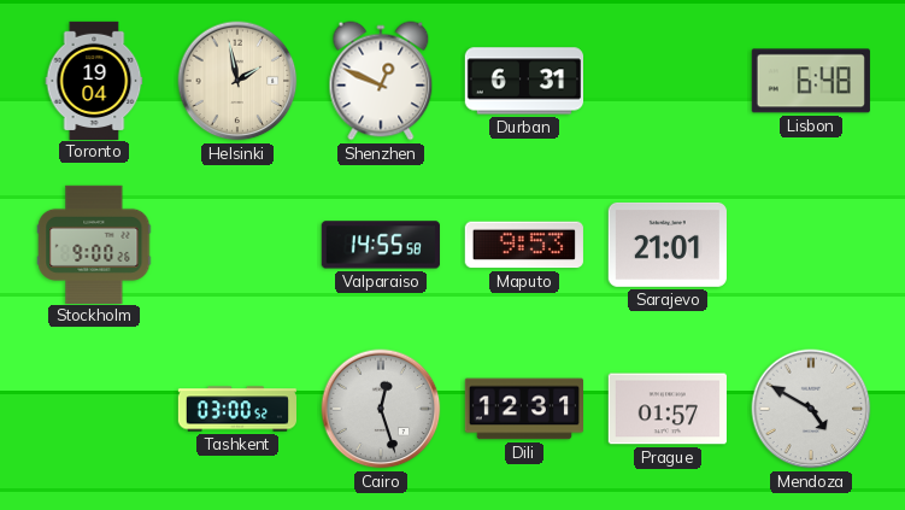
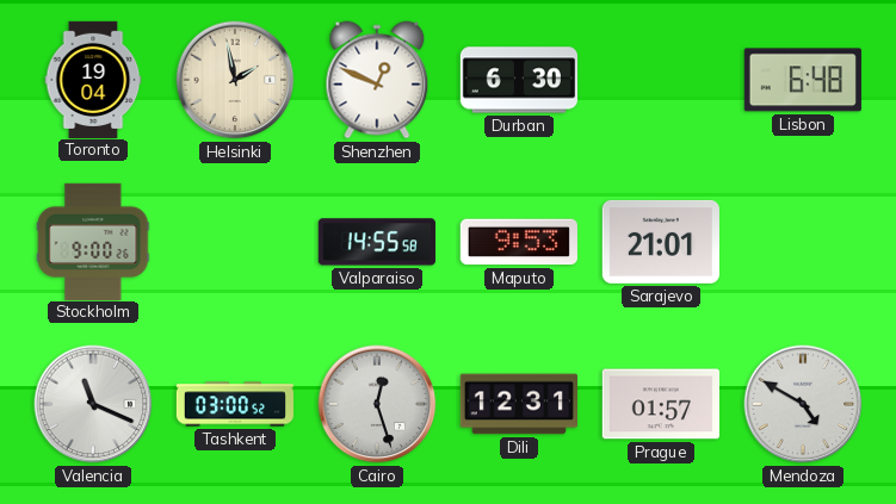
Durban: 6:31 -> 6:30 (518, 80)
Valencia: none -> 11:19 (93, 404)
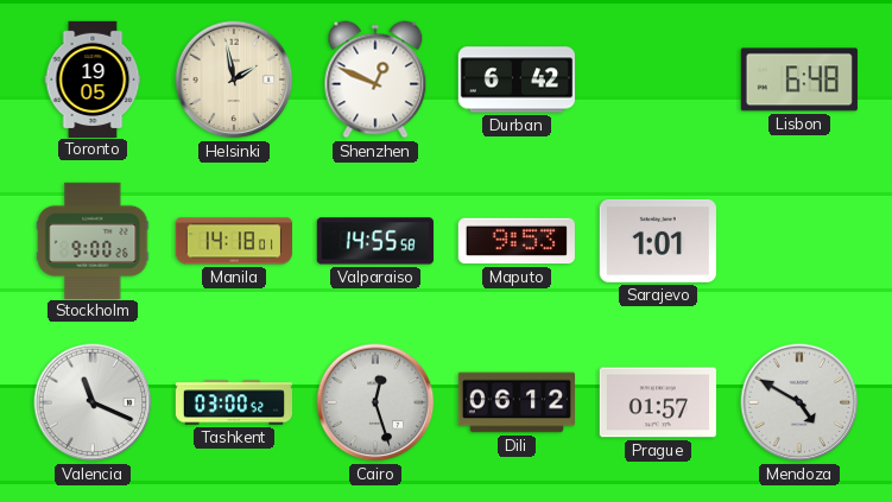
Toronto: 19:04 -> 19:05 (93, 78)
Durban: 6:30 -> 6:42 (515, 80)
Manila: none -> 14:18 (234, 241)
Sarajevo: 21:01 -> 1:01 (658, 241)
Dili: 12:31 -> 06:12 (515, 402)
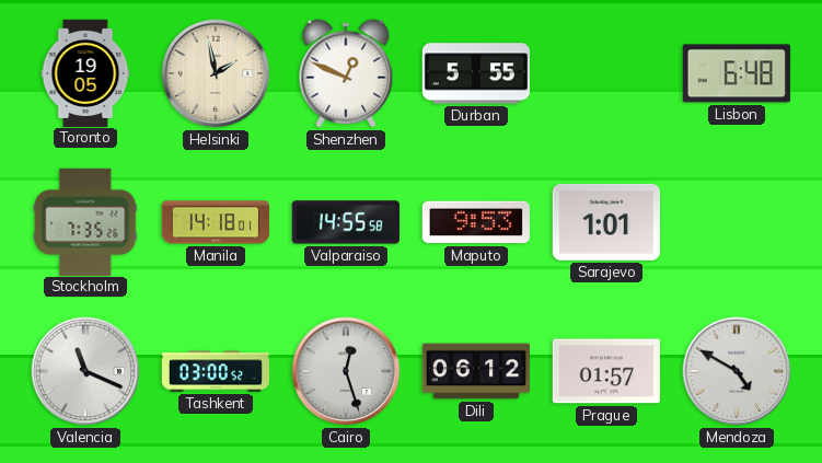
Durban: 6:42 -> 5:55 (475, 73)
Stockholm: 9:00 -> 7:35 (85, 221)
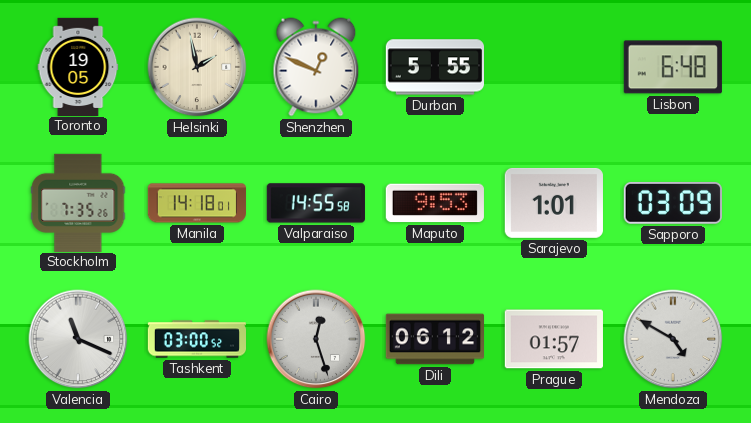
Sapporo: none -> 03:09 (673, 203)
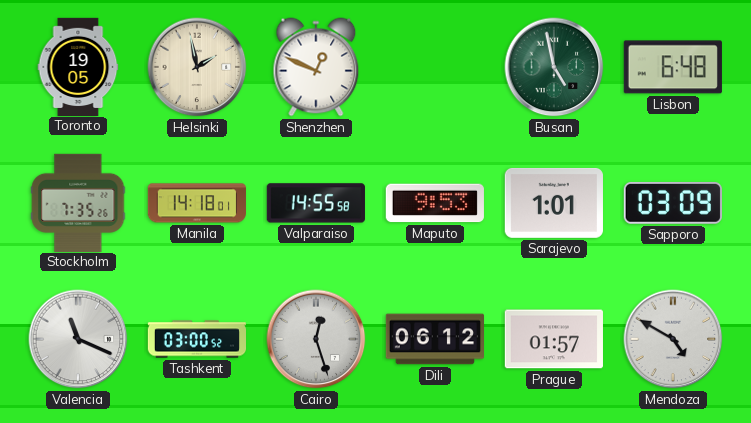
Durban: 5:55 -> none (434, 67)
Busan: none -> 4:58 (554, 67)
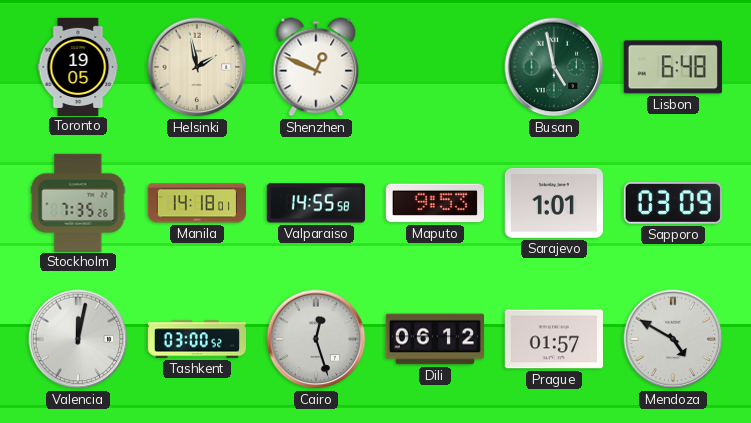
Valencia: 11:19 -> 12:02 (78, 339)
